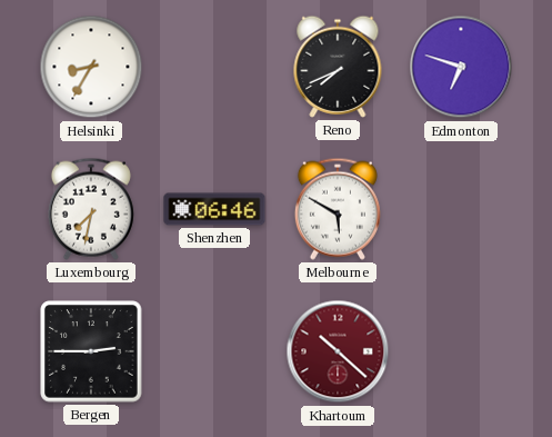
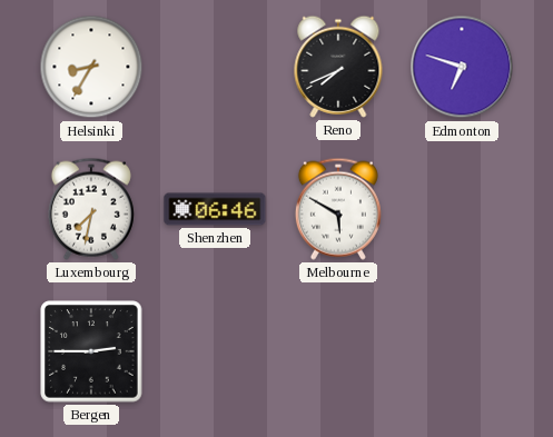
Khartoum: 10:22 -> none (338, 351)
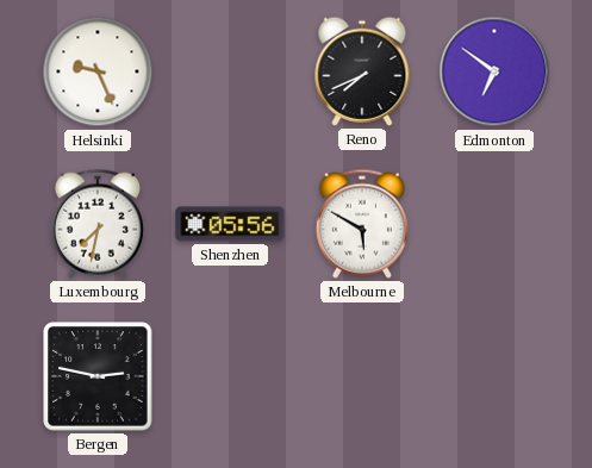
Helsinki: 8:35 -> 9:26 (98, 71)
Edmonton: 6:48 -> 6:51 (494, 71)
Shenzhen: 06:46 -> 05:56 (230, 224)
Bergen: 2:45 -> 2:47 (98, 376)
